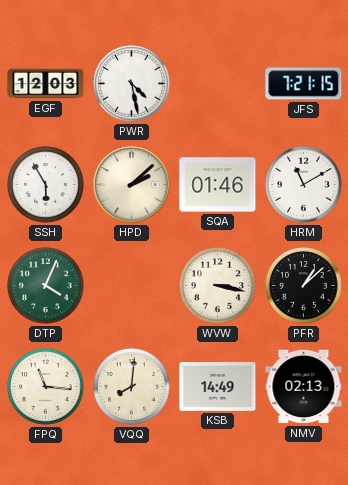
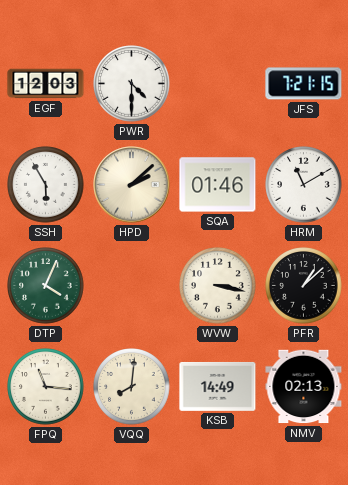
PWR: 4:28 -> 4:30 (132, 84)
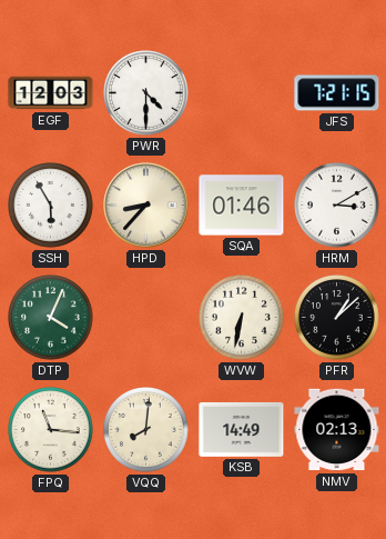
HPD: 2:08 -> 8:37 (146, 206)
HRM: 11:10 -> 3:10 (337, 206)
WVW: 3:17 -> 6:32 (242, 318)
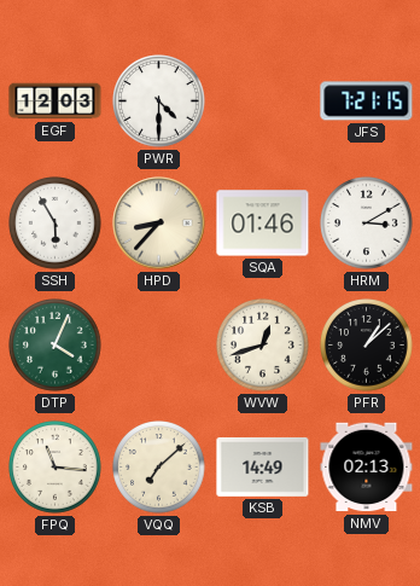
WVW: 6:32 -> 12:42 (263, 346)
VQQ: 8:01 -> 7:08 (159, 468)
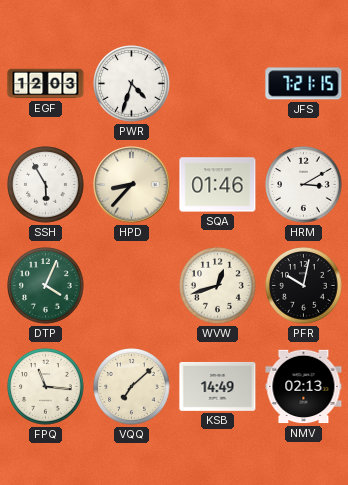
PWR: 4:30 -> 4:33 (132, 84)
PFR: 1:08 -> 10:02 (304, 286)
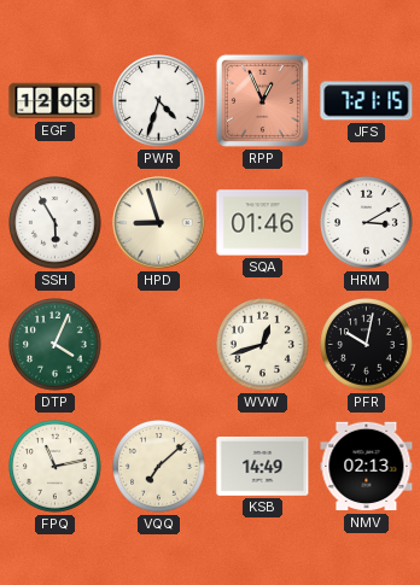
RPP: none -> 12:56 (262, 100)
HPD: 8:37 -> 8:57 (159, 223)
FPQ: 11:16 -> 11:13 (56, 467)
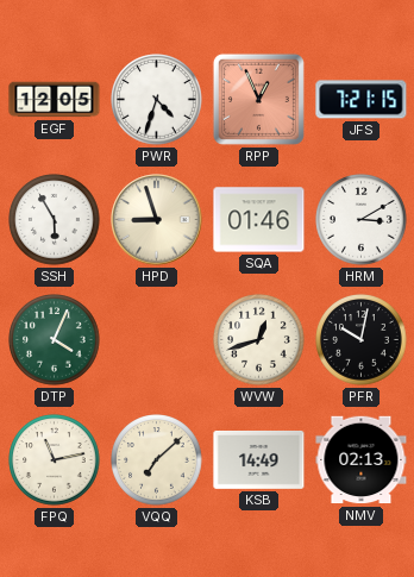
EGF: 12:03 -> 12:05 (55, 100)
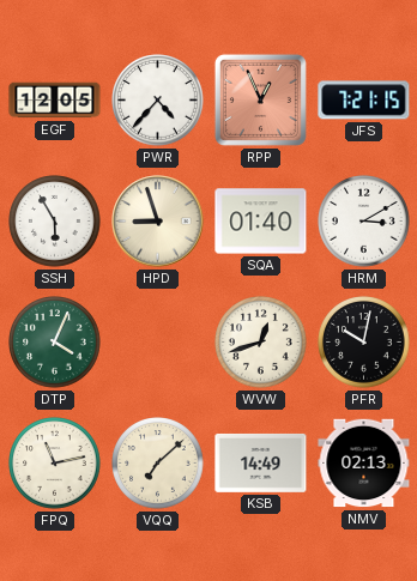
PWR: 4:33 -> 4:37 (158, 101)
SQA: 01:46 -> 01:40 (261, 222)
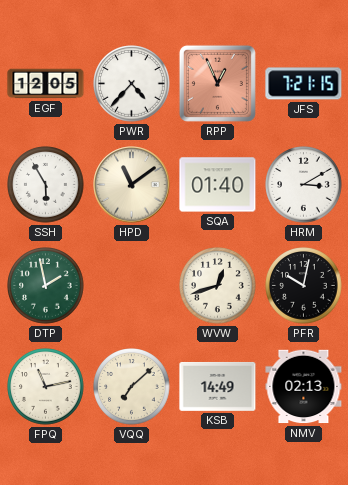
HPD: 8:57 -> 11:09 (132, 185)
DTP: 4:04 -> 1:58 (46, 286)
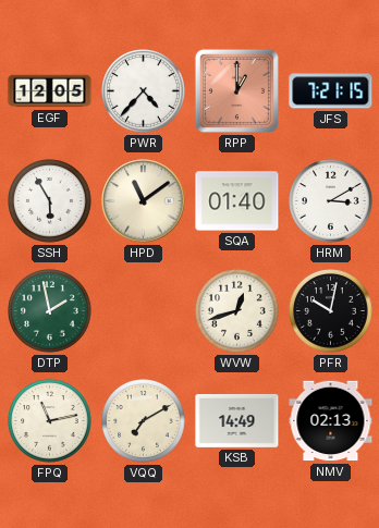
RPP: 12:56 -> 1:00 (236, 90)
VQQ: 7:08 -> 7:10 (144, 421)
